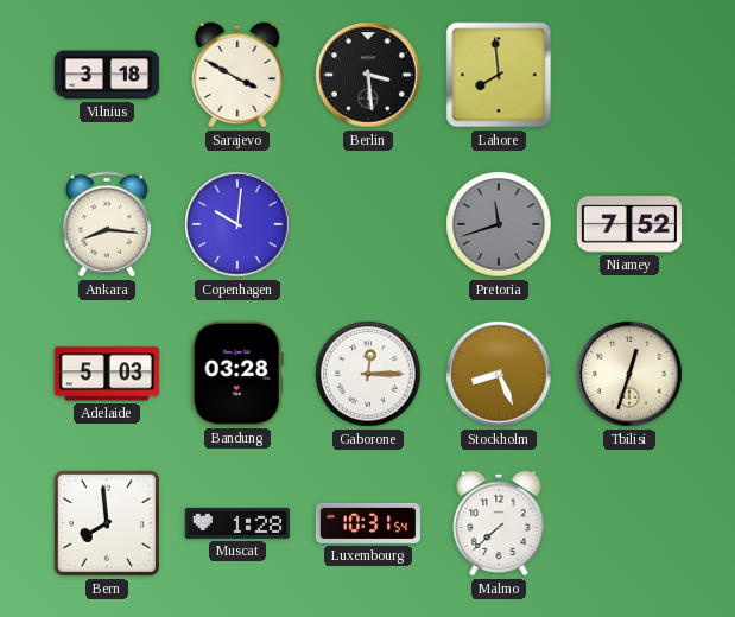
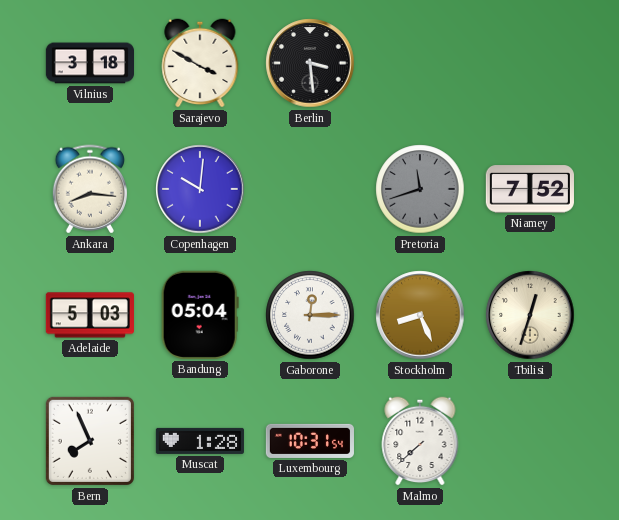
Lahore: 7:59 -> none (499, 75)
Bandung: 03:28 -> 05:04 (200, 315)
Bern: 7:59 -> 7:56 (90, 441)
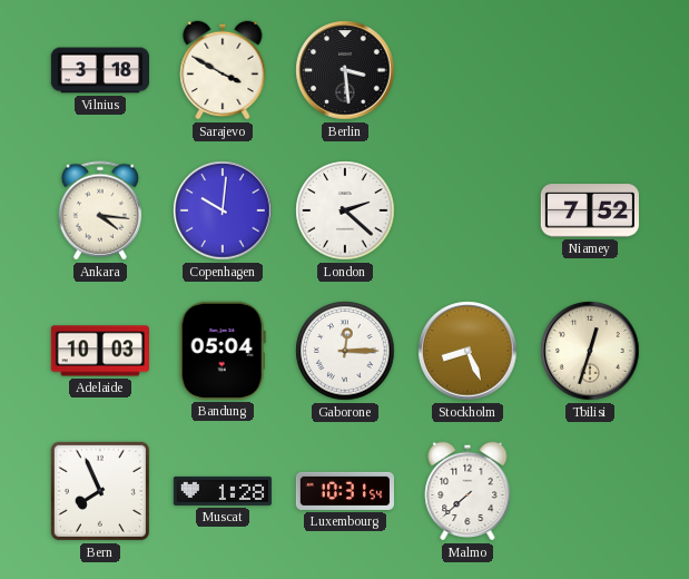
Ankara: 8:16 -> 4:16 (100, 210)
London: none -> 2:22 (345, 210)
Pretoria: 11:42 -> none (420, 189)
Adelaide: 5:03 -> 10:03 (100, 351)
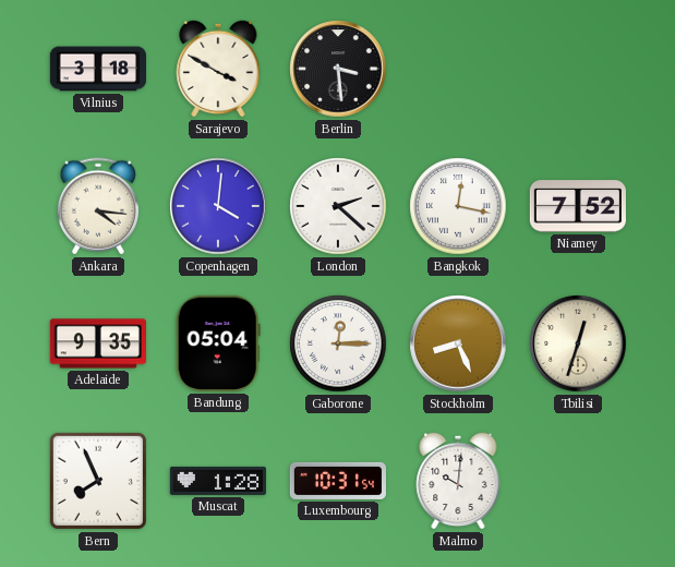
Copenhagen: 10:01 -> 4:01 (218, 206)
Bangkok: none -> 12:17 (458, 206)
Adelaide: 10:03 -> 9:35 (98, 343)
Malmo: 7:38 -> 10:01 (458, 481)
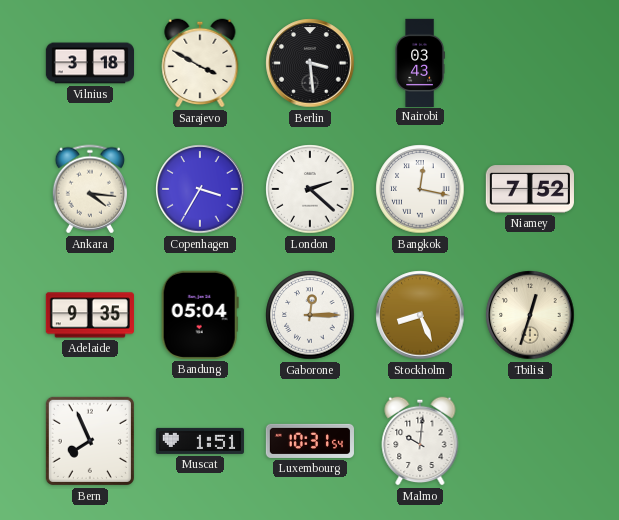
Nairobi: none -> 03:43 (420, 62)
Copenhagen: 4:01 -> 3:35 (200, 189)
Muscat: 1:28 -> 1:51 (200, 441)
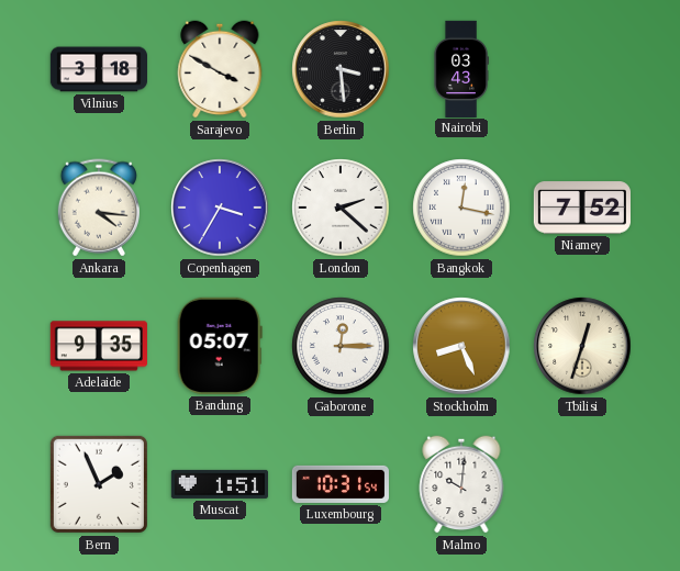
Bandung: 05:04 -> 05:07 (220, 346)
Bern: 7:56 -> 1:56 (99, 484)
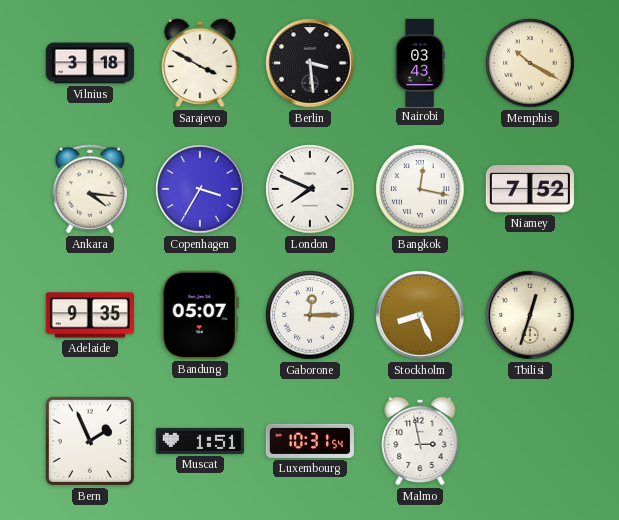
Memphis: none -> 10:20 (530, 63)
London: 2:22 -> 7:49 (310, 189)
Malmo: 10:01 -> 2:58 (420, 441)
